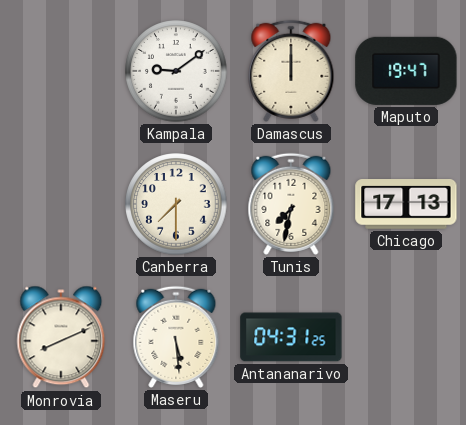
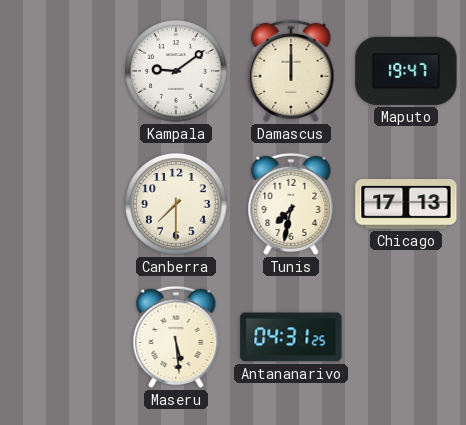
Monrovia: 8:11 -> none (61, 337)
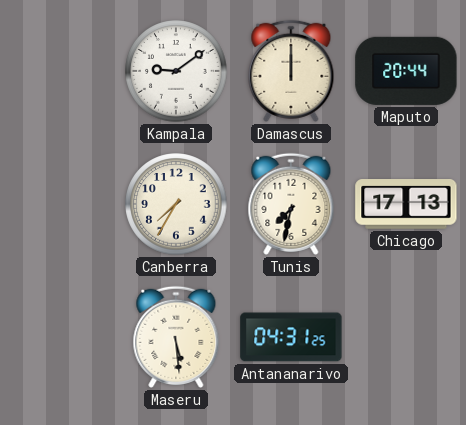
Maputo: 19:47 -> 20:44 (406, 71)
Canberra: 7:30 -> 7:35 (176, 204)
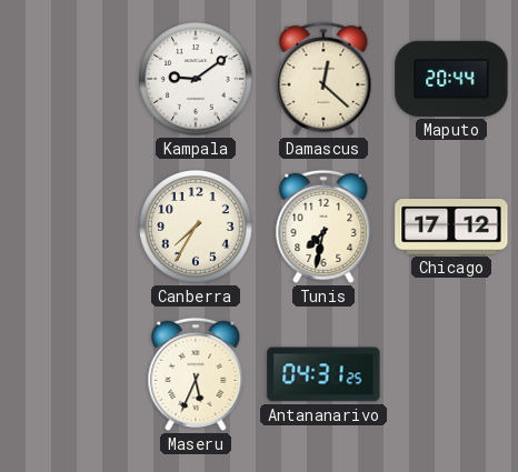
Damascus: 12:00 -> 12:22 (323, 79)
Chicago: 17:13 -> 17:12 (451, 228)
Maseru: 5:29 -> 5:34 (196, 374)
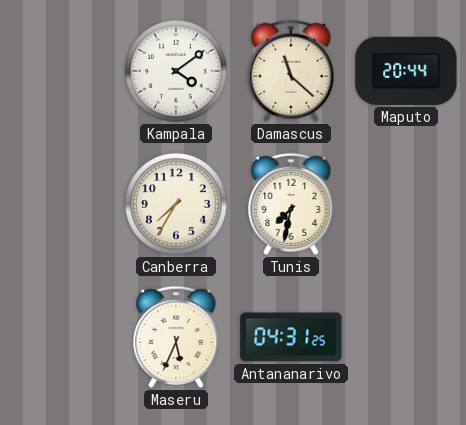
Kampala: 9:09 -> 4:09 (176, 71)
Damascus: 12:22 -> 11:22 (291, 71)
Chicago: 17:12 -> none (451, 228)
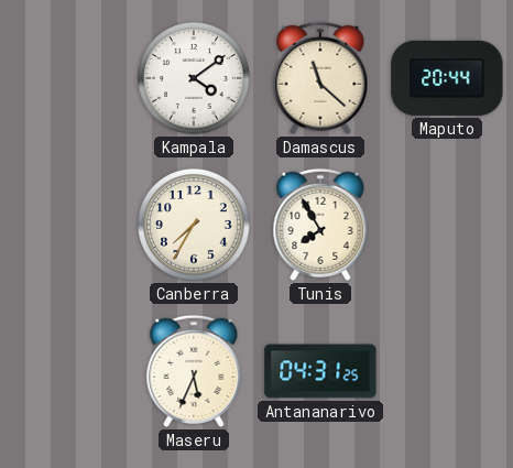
Tunis: 7:32 -> 7:55 (320, 225)
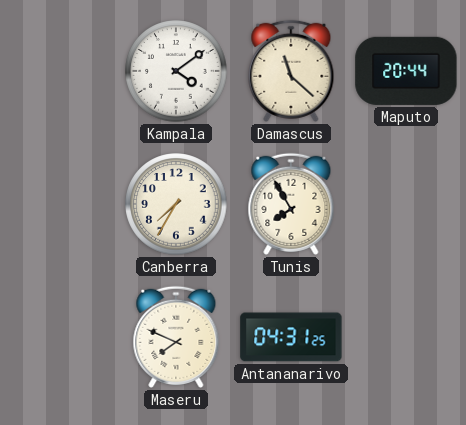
Maseru: 5:34 -> 7:49 (176, 337)
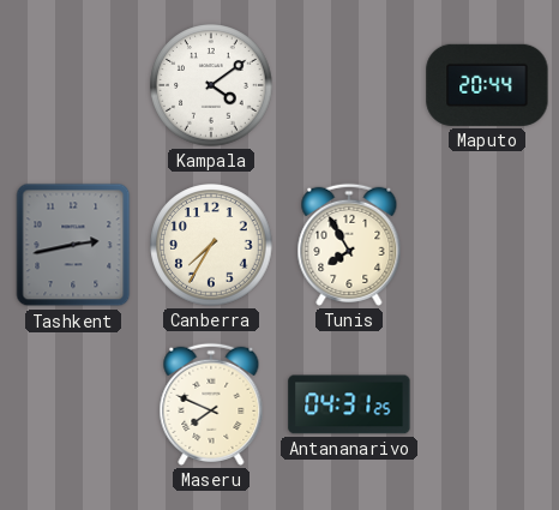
Damascus: 11:22 -> none (291, 71)
Tashkent: none -> 2:43 (73, 245)
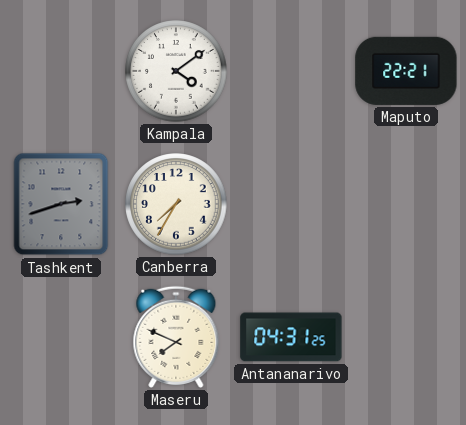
Maputo: 20:44 -> 22:21 (406, 71)
Tashkent: 2:43 -> 2:42 (61, 204)
Tunis: 7:55 -> none (349, 245)
